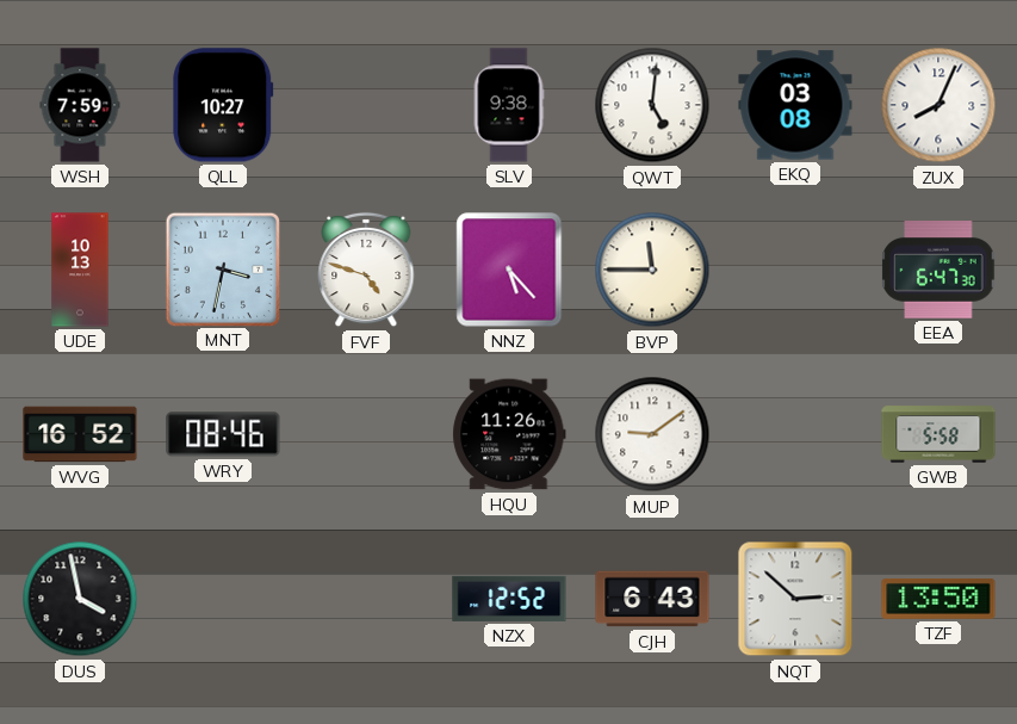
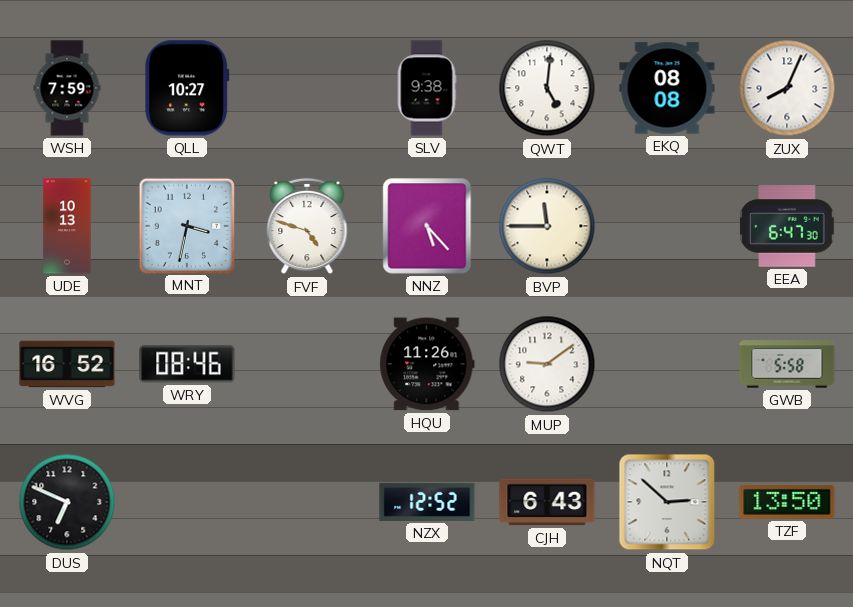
EKQ: 03:08 -> 08:08 (667, 88)
DUS: 3:58 -> 6:49 (67, 502)
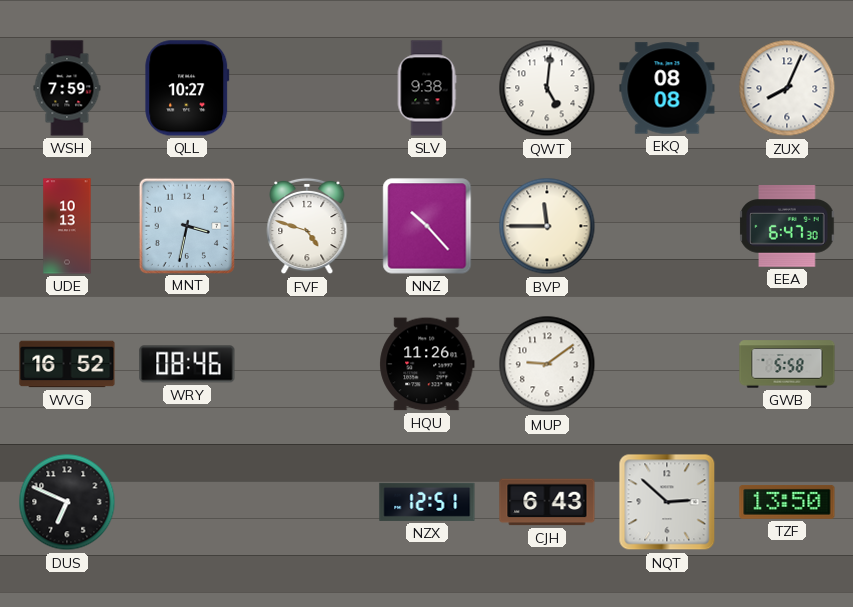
NNZ: 5:23 -> 10:23 (427, 226)
NZX: 12:52 -> 12:51 (427, 502)
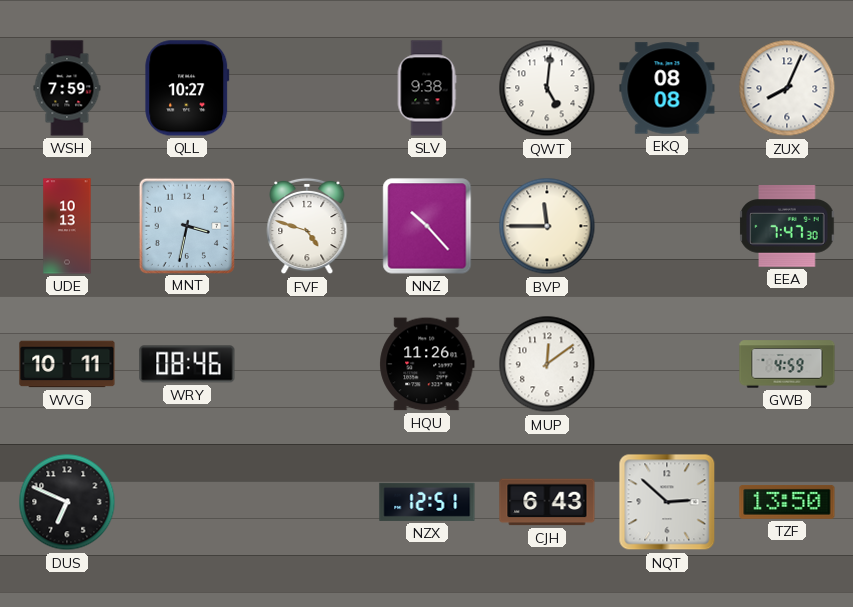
EEA: 6:47 -> 7:47 (787, 227)
WVG: 16:52 -> 10:11 (67, 364)
MUP: 9:09 -> 12:09 (547, 364)
GWB: 5:58 -> 4:59 (787, 364)
